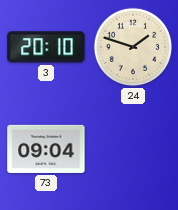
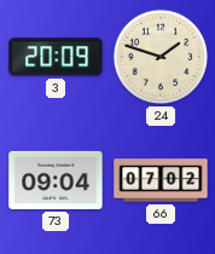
3: 20:10 -> 20:09 (56, 57)
66: none -> 07:02 (161, 180)
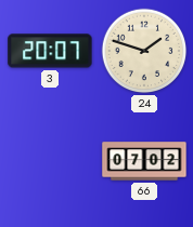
3: 20:09 -> 20:07 (50, 51)
73: 09:04 -> none (56, 180)
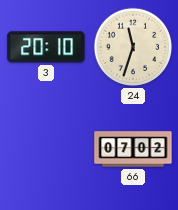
3: 20:07 -> 20:10 (46, 47)
24: 1:48 -> 11:33 (133, 47)
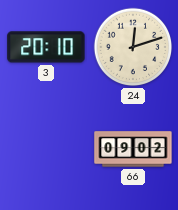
24: 11:33 -> 12:12 (133, 47)
66: 07:02 -> 09:02 (133, 149)
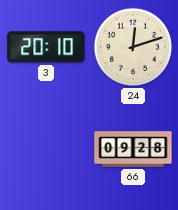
66: 09:02 -> 09:28 (133, 149)
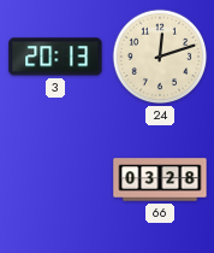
3: 20:10 -> 20:13 (55, 57)
66: 09:28 -> 03:28 (160, 180)
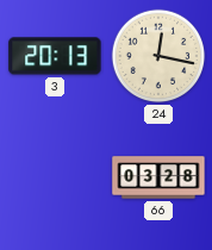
24: 12:12 -> 12:17 (158, 56)
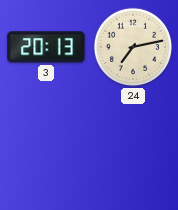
24: 12:17 -> 7:13 (133, 47)
66: 03:28 -> none (158, 177)
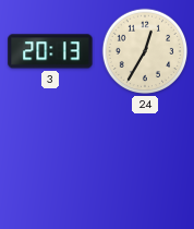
24: 7:13 -> 12:35 (145, 51)
